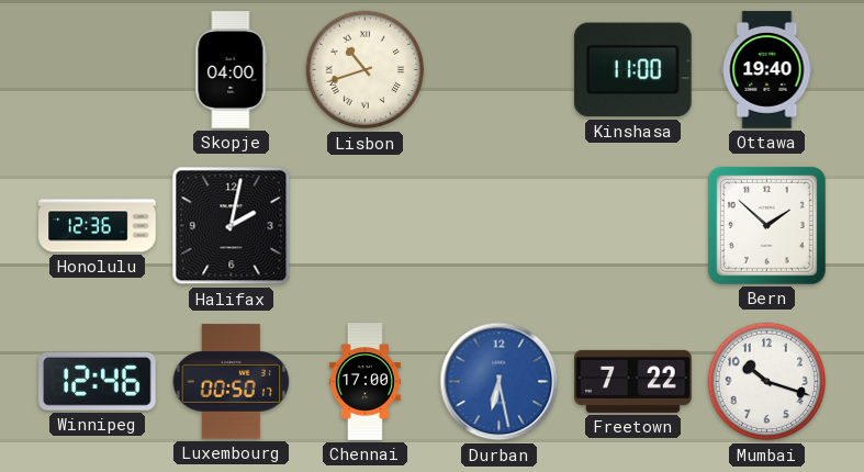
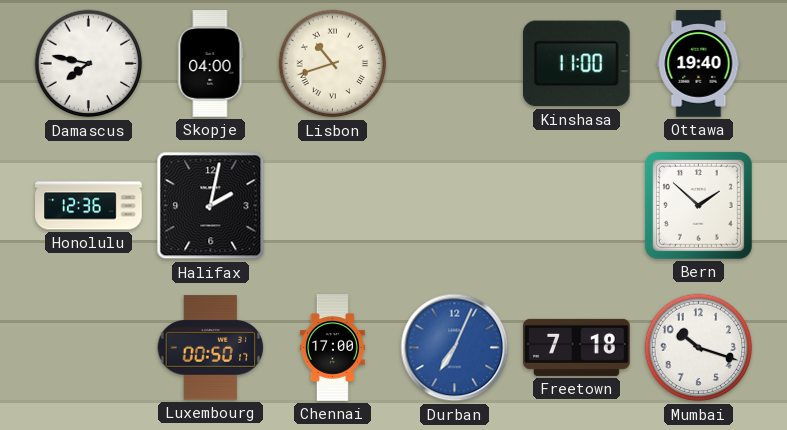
Damascus: none -> 7:47 (89, 64)
Winnipeg: 12:46 -> none (98, 382)
Durban: 6:28 -> 7:04 (455, 348)
Freetown: 7:22 -> 7:18 (577, 347)
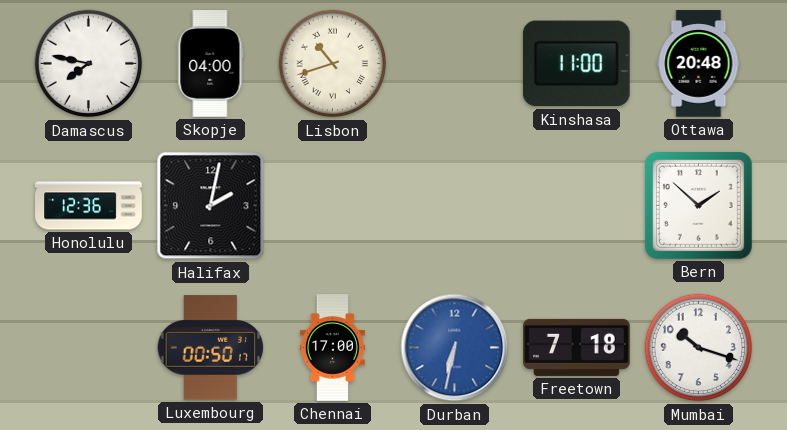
Ottawa: 19:40 -> 20:48 (699, 64)
Durban: 7:04 -> 6:32 (455, 348)
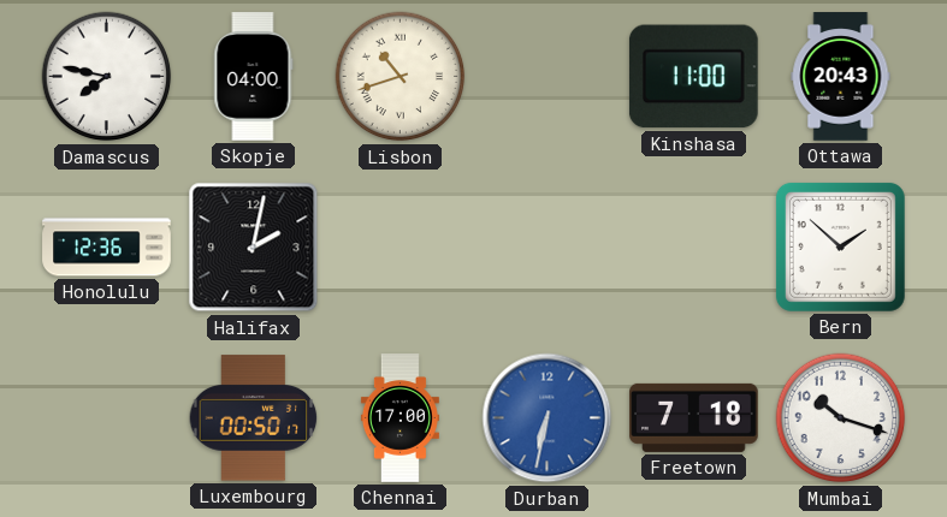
Ottawa: 20:48 -> 20:43 (841, 77)
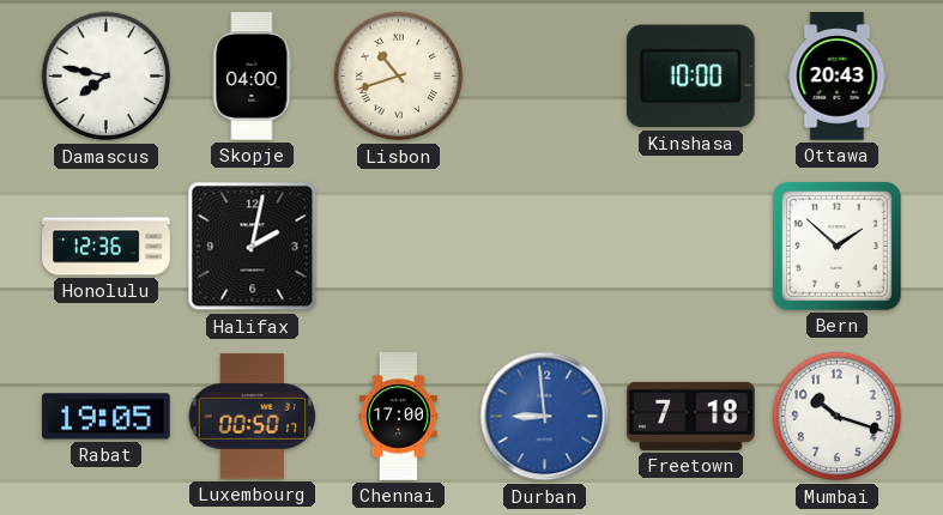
Kinshasa: 11:00 -> 10:00 (690, 77)
Rabat: none -> 19:05 (107, 417)
Durban: 6:32 -> 8:59 (545, 417)
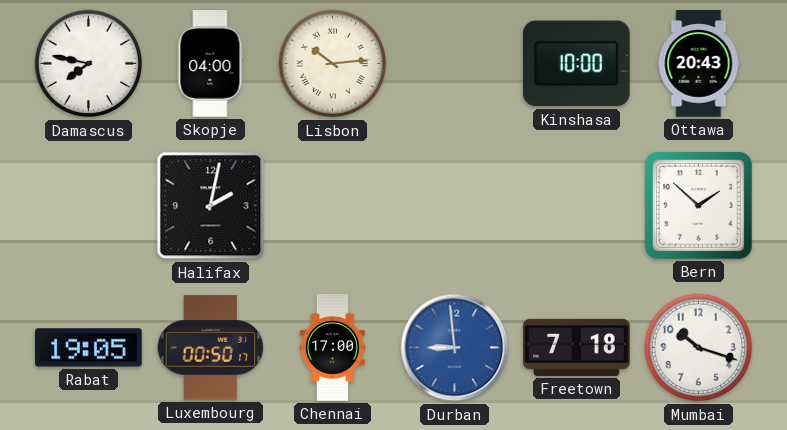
Lisbon: 10:42 -> 10:14 (333, 64)
Honolulu: 12:36 -> none (107, 247)
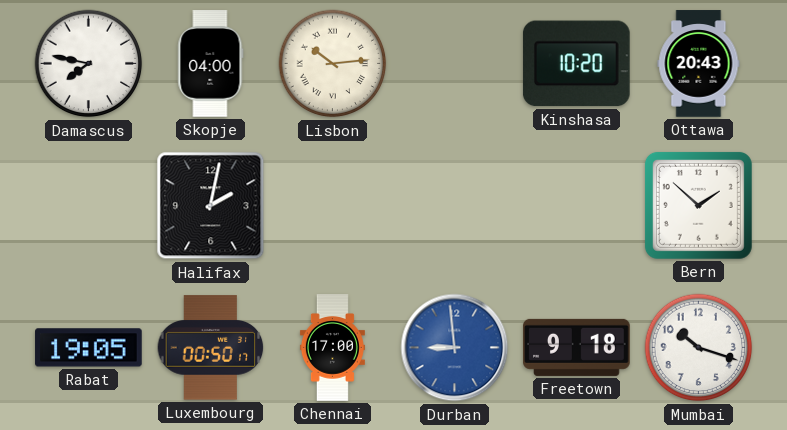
Kinshasa: 10:00 -> 10:20 (576, 64)
Freetown: 7:18 -> 9:18 (577, 347)
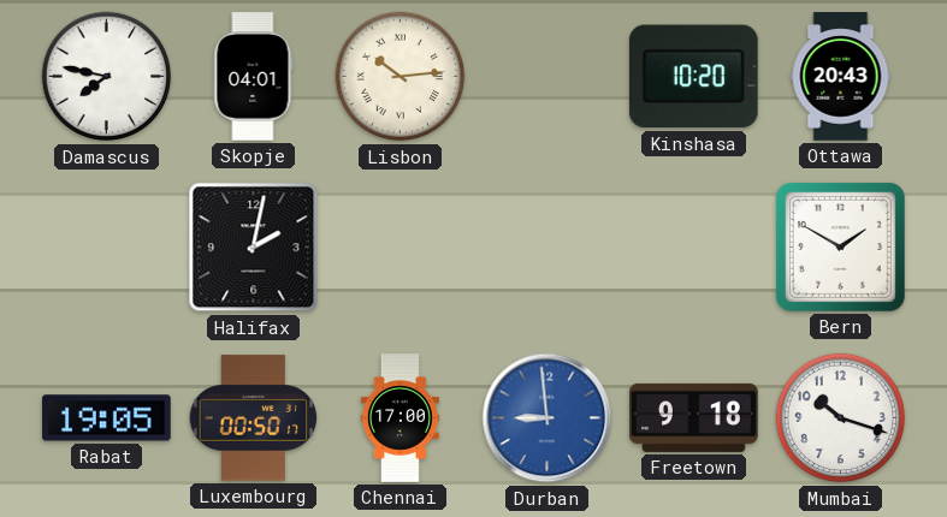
Skopje: 04:00 -> 04:01 (254, 77)
Bern: 1:52 -> 1:50 (840, 246)
